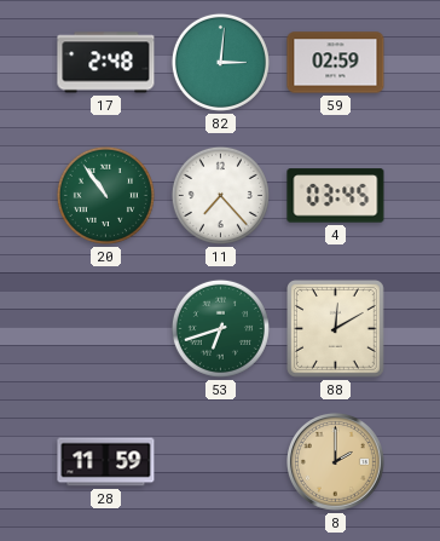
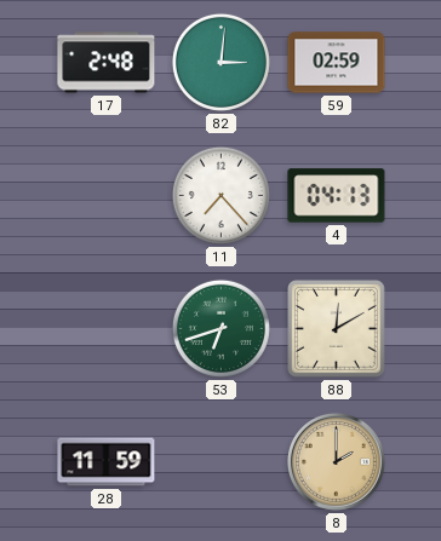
20: 10:54 -> none (105, 195)
4: 03:45 -> 04:13 (337, 196)
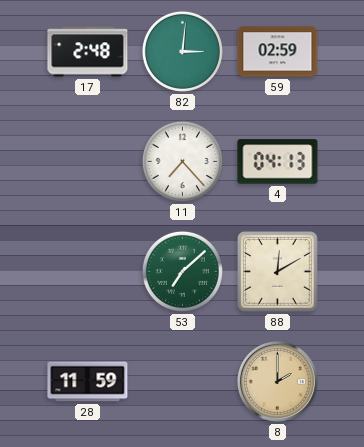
53: 6:42 -> 7:08 (182, 271)
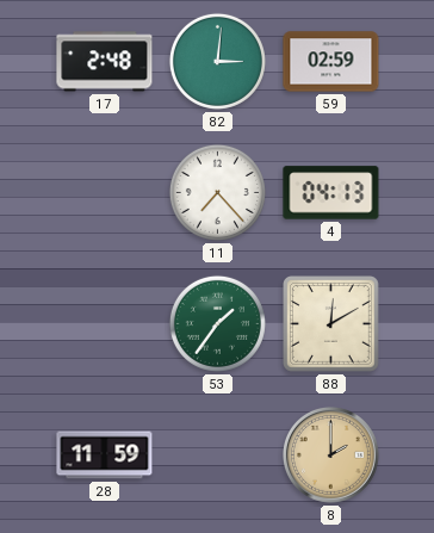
53: 7:08 -> 1:36 (217, 323)
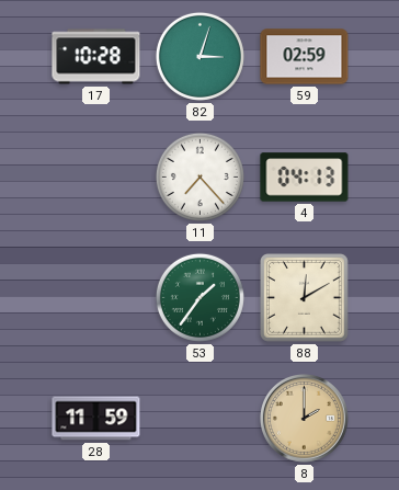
17: 2:48 -> 10:28 (96, 57)
82: 3:01 -> 3:03 (200, 56)
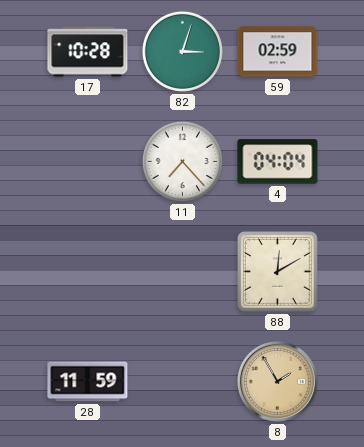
4: 04:13 -> 04:04 (278, 162)
53: 1:36 -> none (200, 297)
8: 2:00 -> 1:55 (278, 382)
